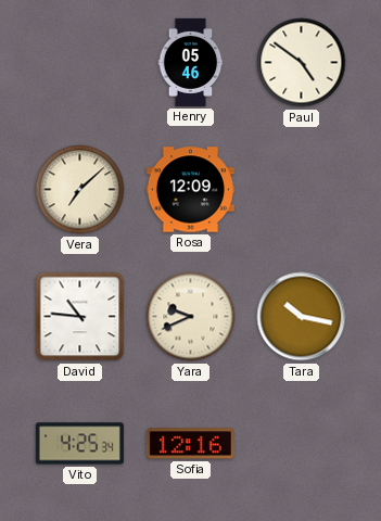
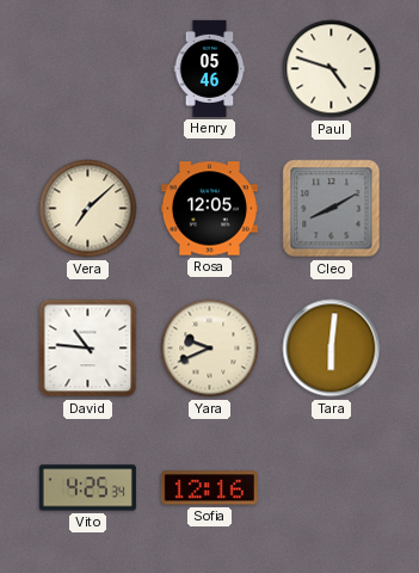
Paul: 4:51 -> 4:48 (332, 69)
Rosa: 12:09 -> 12:05 (209, 209)
Cleo: none -> 8:10 (332, 209)
Tara: 10:17 -> 6:01 (332, 349)
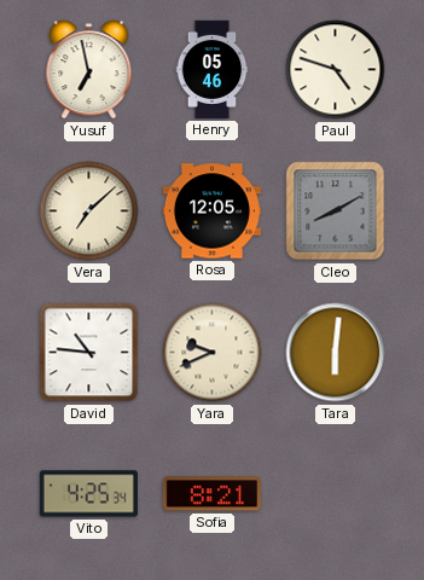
Yusuf: none -> 6:58 (89, 70)
Sofia: 12:16 -> 8:21 (211, 494)
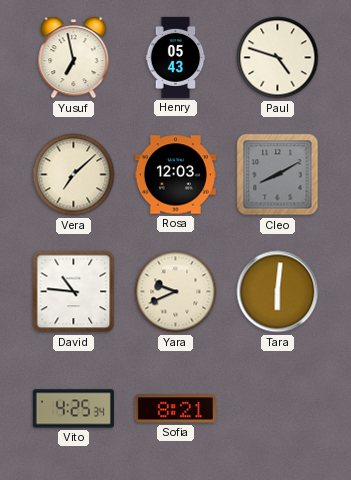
Henry: 05:46 -> 05:43 (176, 57)
Rosa: 12:05 -> 12:03 (175, 175)
